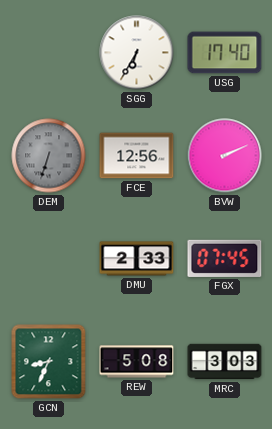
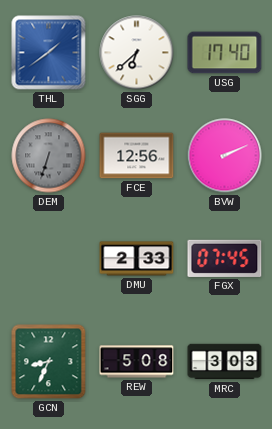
THL: none -> 1:39 (49, 53)
SGG: 6:35 -> 6:38 (137, 53)
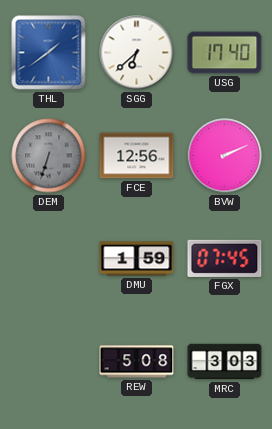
DMU: 2:33 -> 1:59 (137, 259)
GCN: 8:34 -> none (49, 362)
